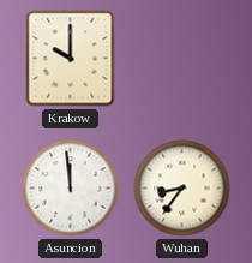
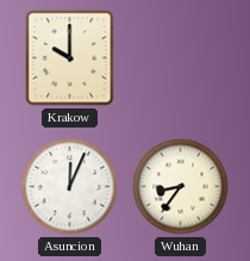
Asuncion: 11:59 -> 12:04 (70, 187)
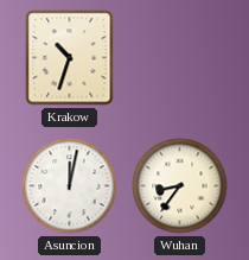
Krakow: 10:00 -> 10:33 (70, 58)
Asuncion: 12:04 -> 12:02 (70, 186)
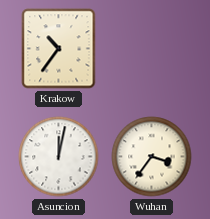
Krakow: 10:33 -> 10:36 (59, 49)
Wuhan: 8:36 -> 3:36 (152, 157)
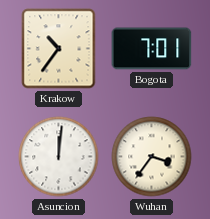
Bogota: none -> 7:01 (152, 49)
Asuncion: 12:02 -> 12:01 (59, 157)
